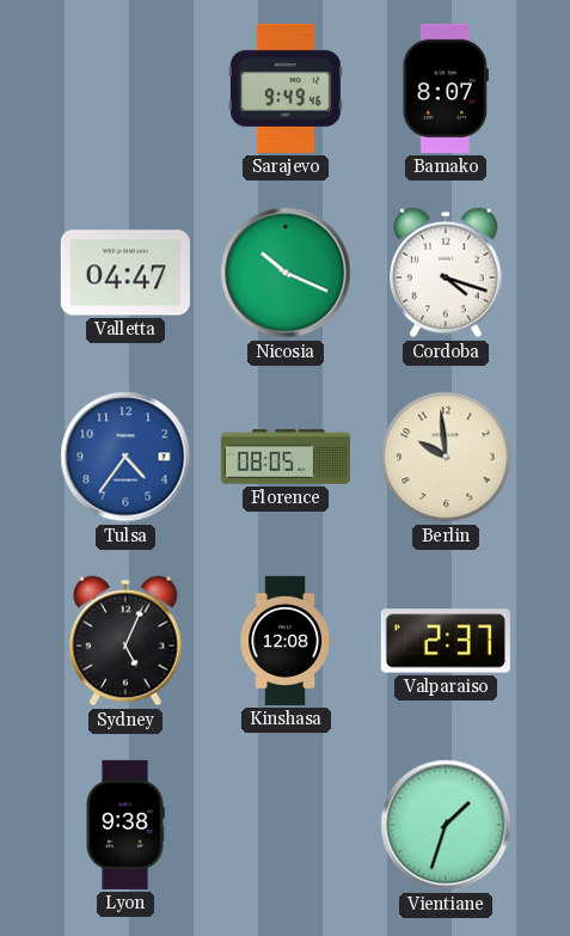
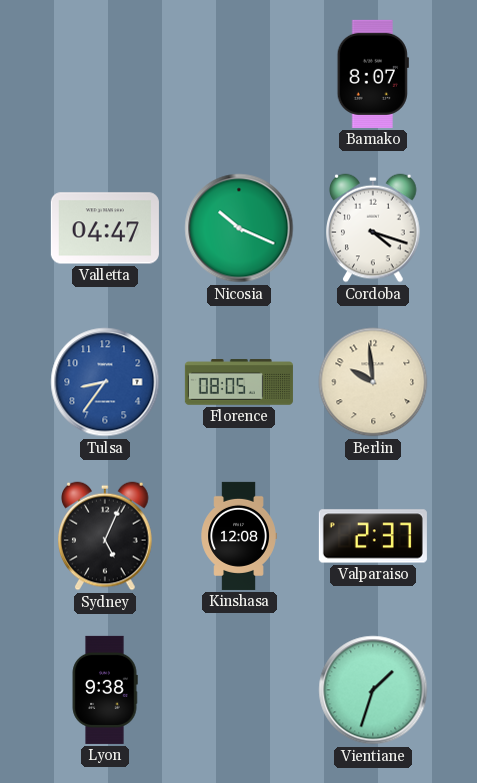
Sarajevo: 9:49 -> none (286, 88)
Tulsa: 4:36 -> 8:36 (105, 382)
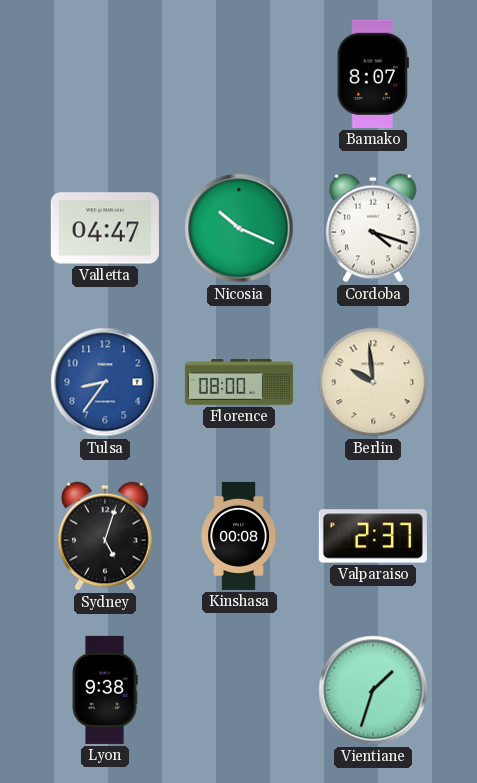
Florence: 08:05 -> 08:00 (239, 382)
Sydney: 5:04 -> 5:03 (105, 536)
Kinshasa: 12:08 -> 00:08 (239, 536)
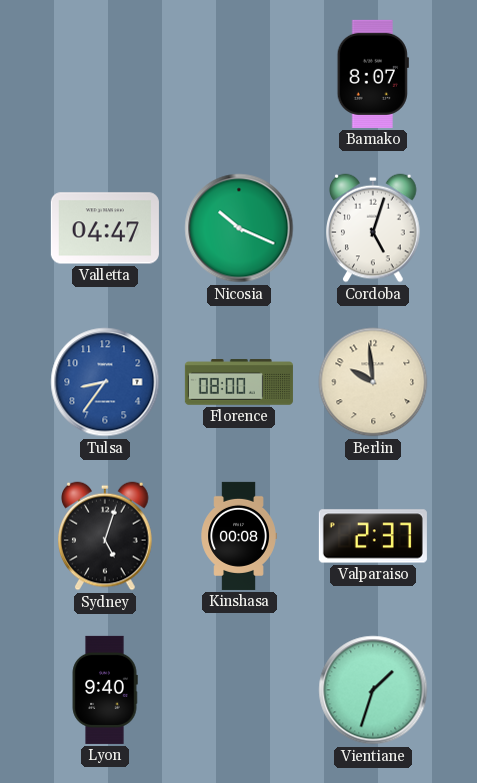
Cordoba: 4:18 -> 5:03 (373, 228)
Lyon: 9:38 -> 9:40 (105, 690)
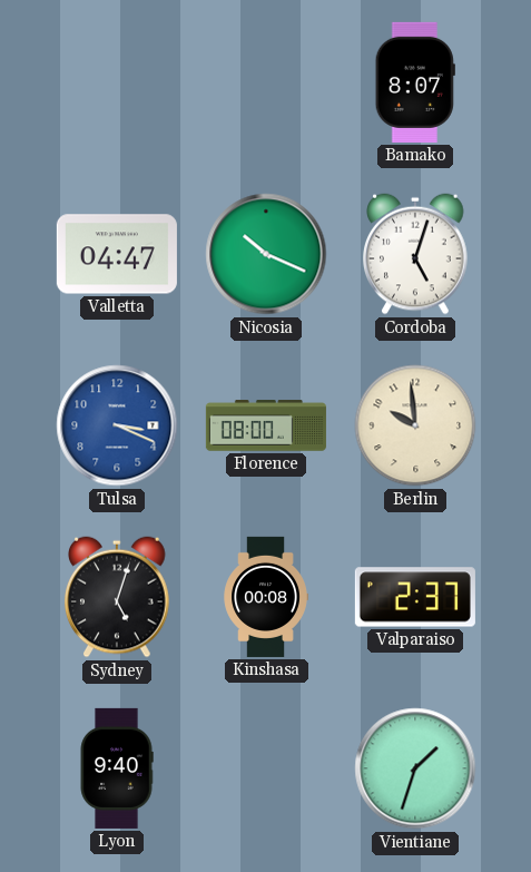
Tulsa: 8:36 -> 3:19 (117, 425)
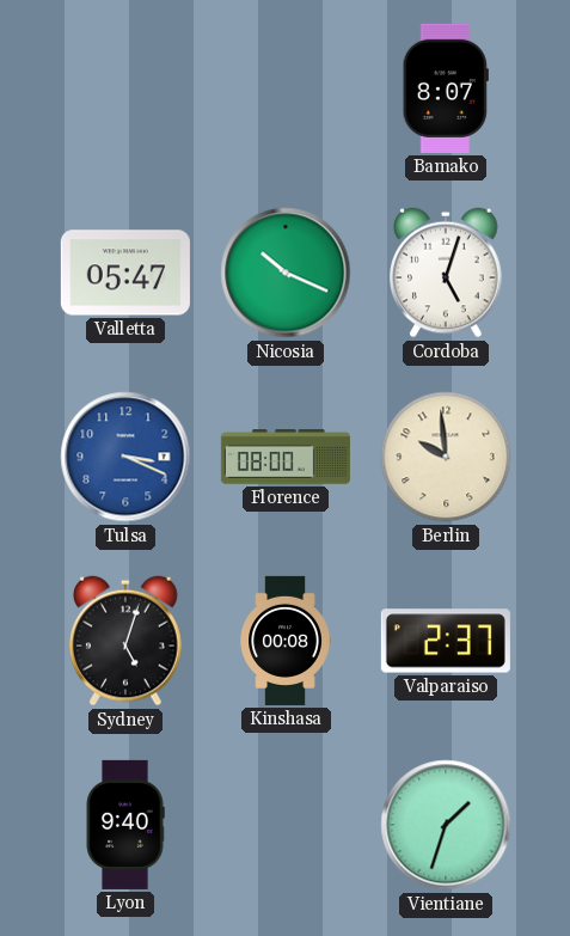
Valletta: 04:47 -> 05:47 (125, 273)
